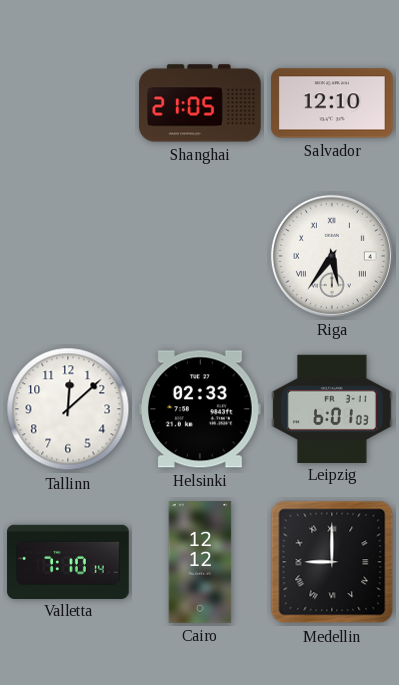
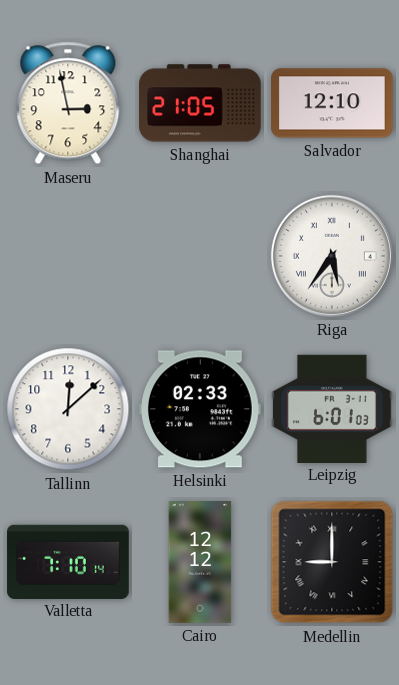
Maseru: none -> 2:58 (68, 103)
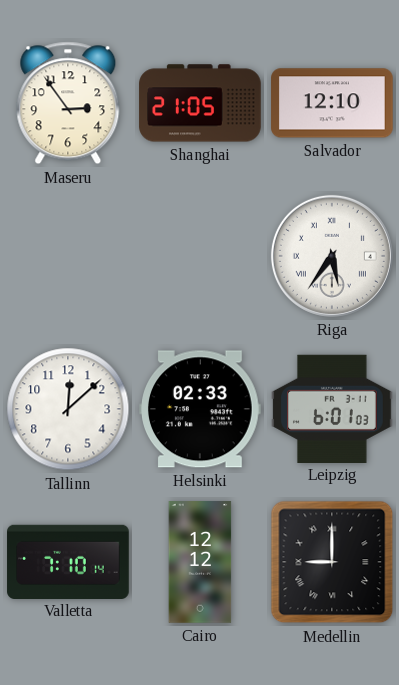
Maseru: 2:58 -> 2:54 (68, 103)
